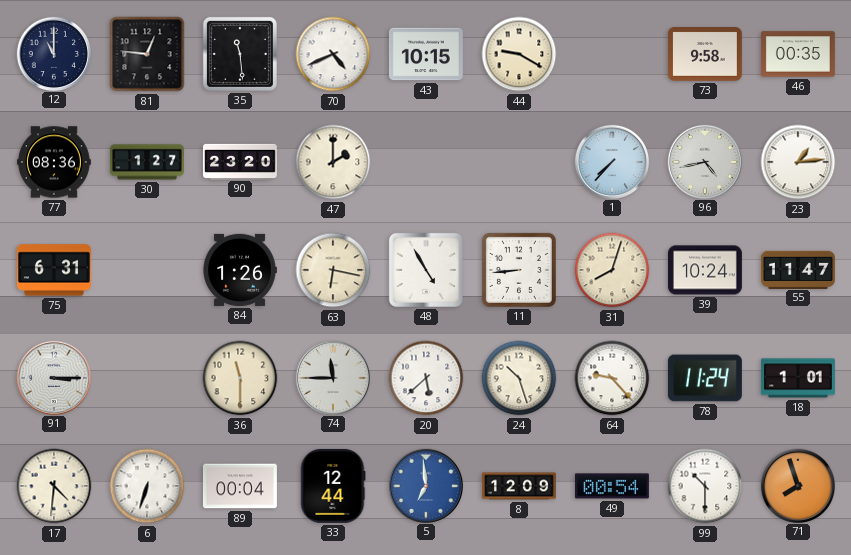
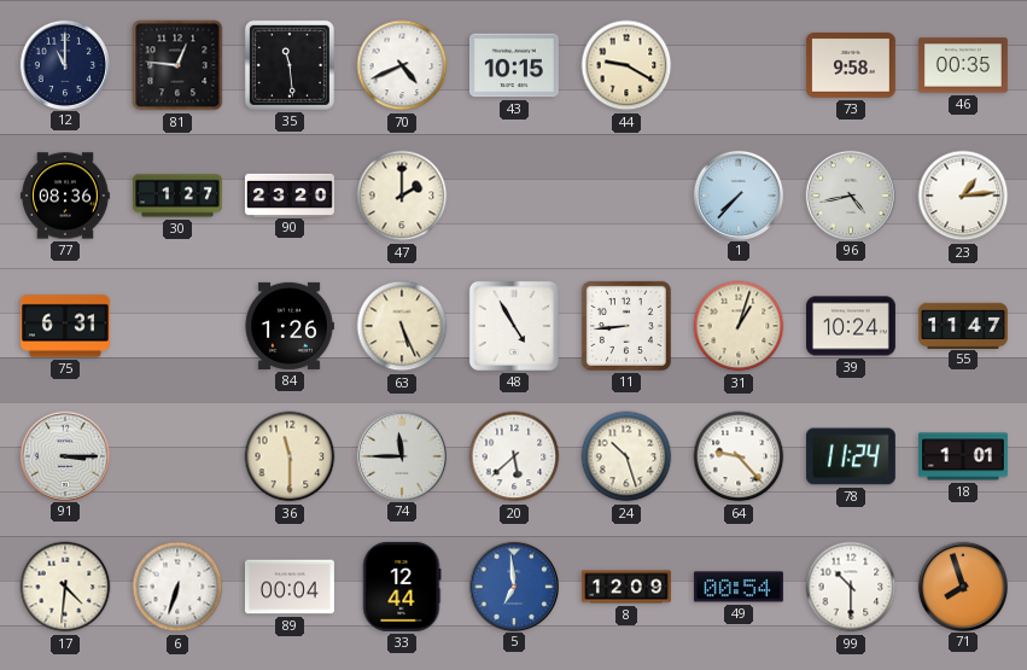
63: 6:17 -> 5:26 (402, 326)
31: 8:03 -> 1:03 (739, 326)
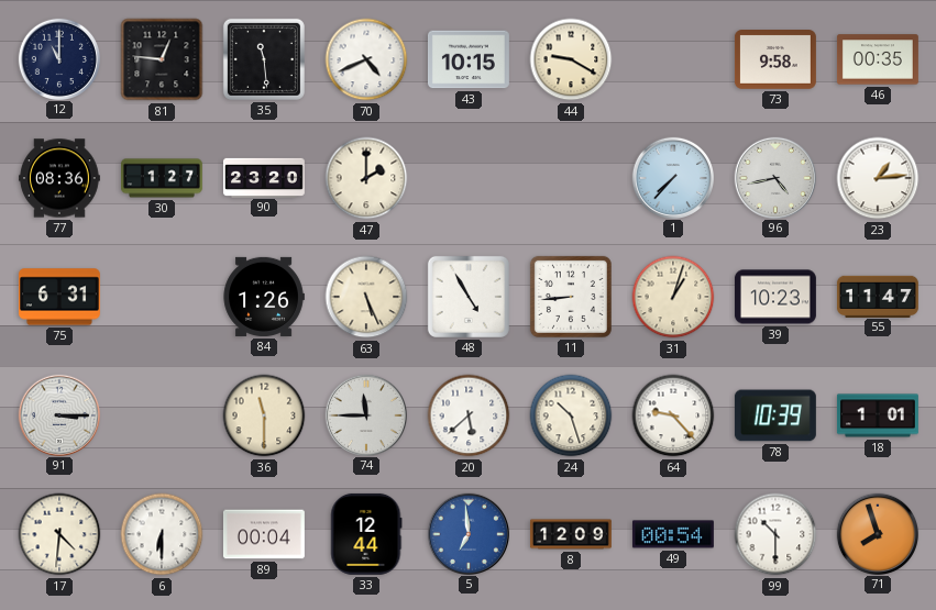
39: 10:24 -> 10:23 (775, 297)
78: 11:24 -> 10:39 (775, 415)
6: 6:33 -> 6:30 (162, 534)
